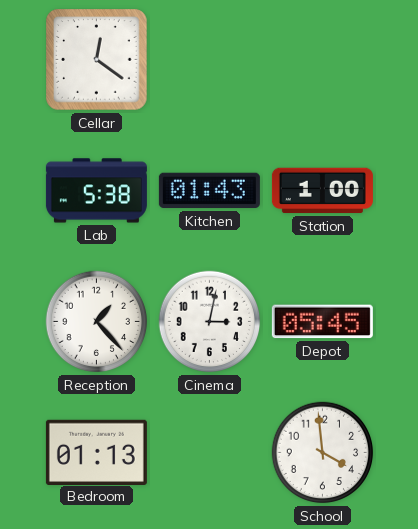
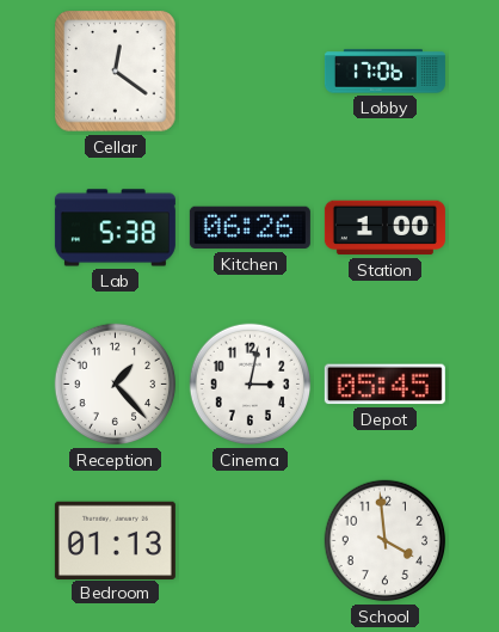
Lobby: none -> 17:06 (384, 72)
Kitchen: 01:43 -> 06:26 (249, 228)
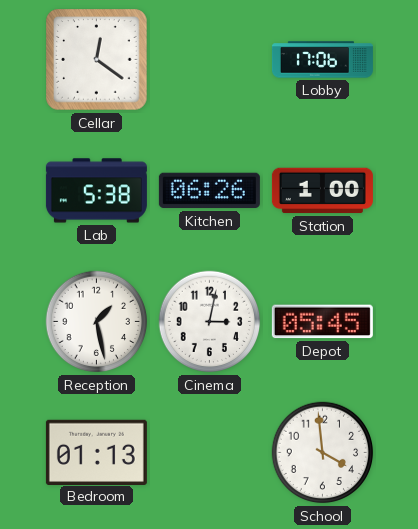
Reception: 1:23 -> 1:28 (97, 322)
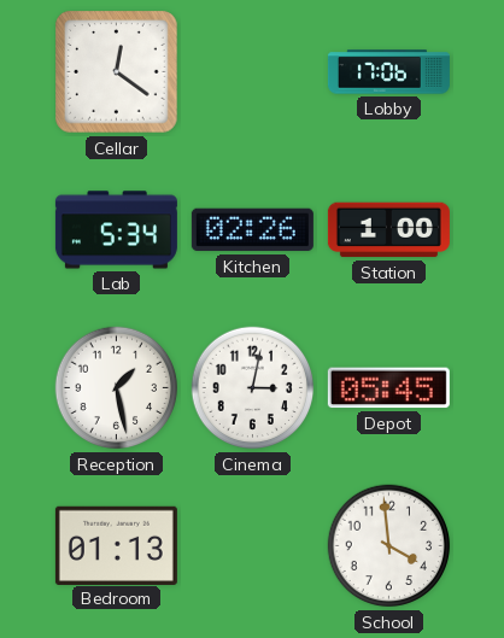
Lab: 5:38 -> 5:34 (116, 230)
Kitchen: 06:26 -> 02:26 (252, 230)
